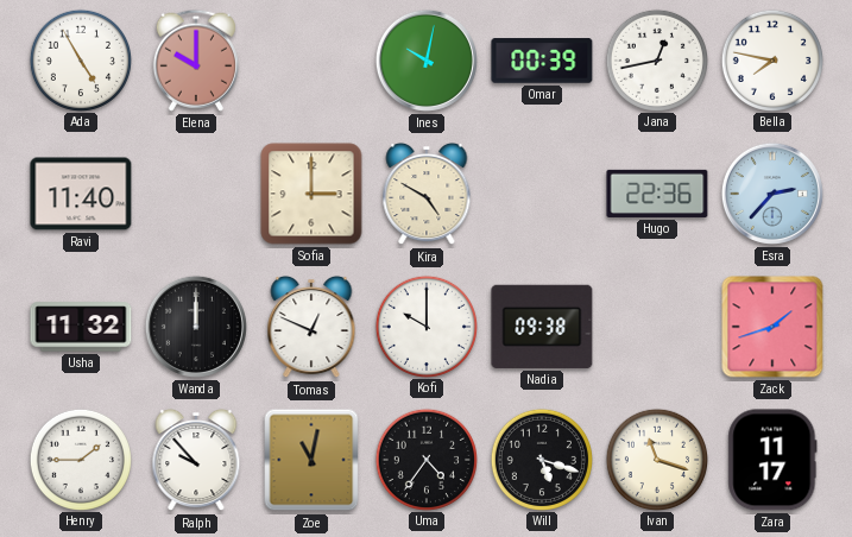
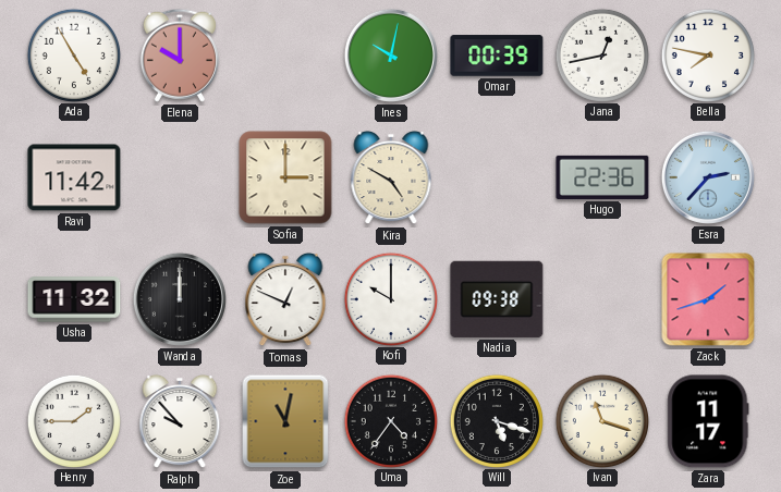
Ravi: 11:40 -> 11:42 (74, 177)
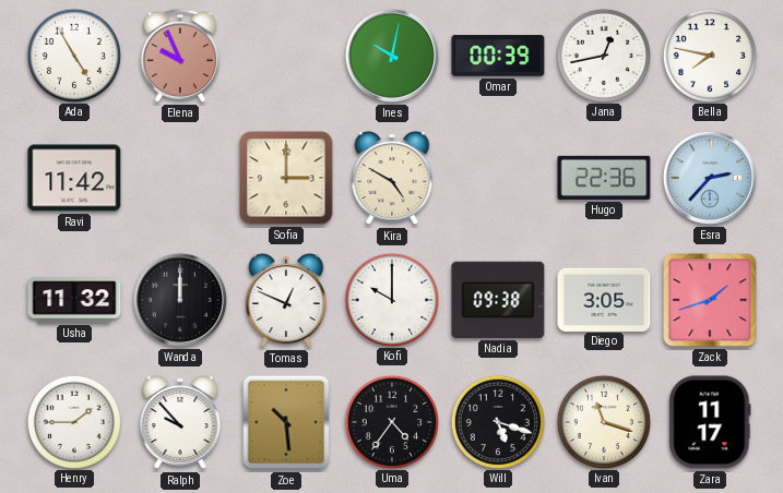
Elena: 10:00 -> 9:56 (180, 56)
Diego: none -> 3:05 (604, 299)
Zoe: 11:02 -> 10:29 (286, 422)
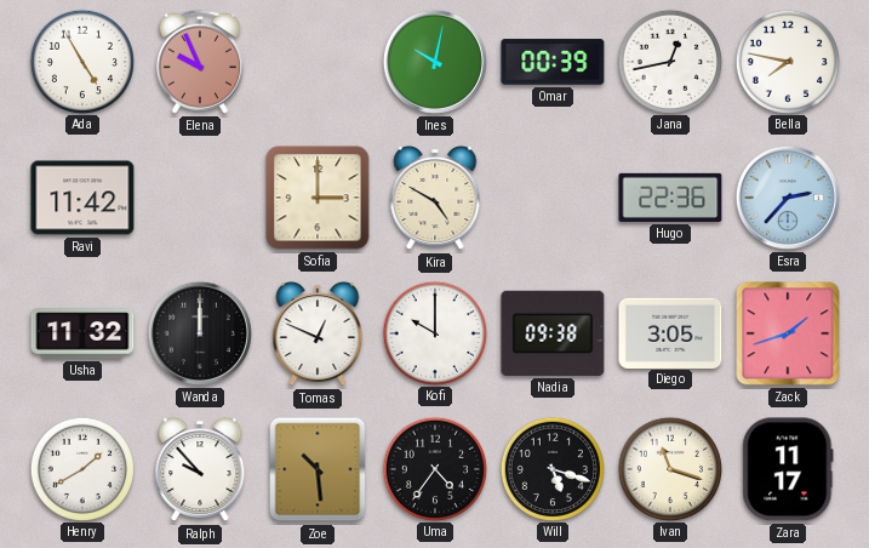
Henry: 1:45 -> 1:40 (81, 468)
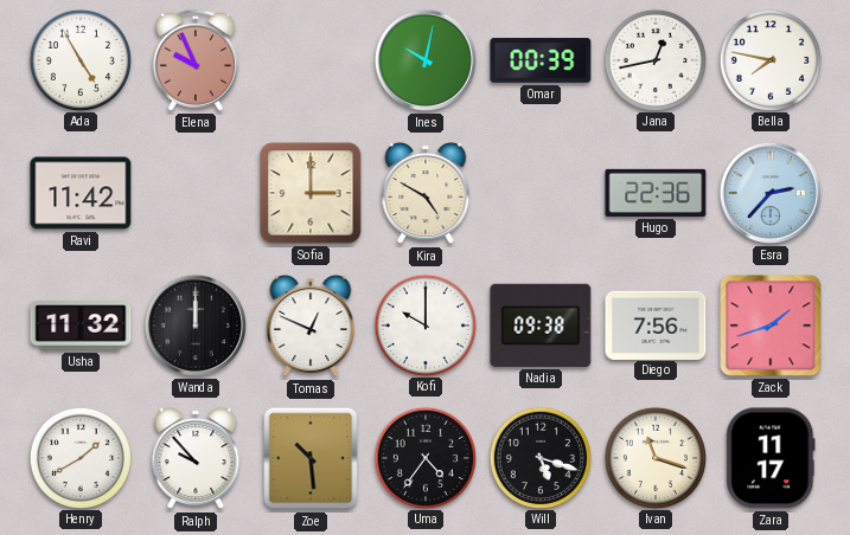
Diego: 3:05 -> 7:56 (656, 324)
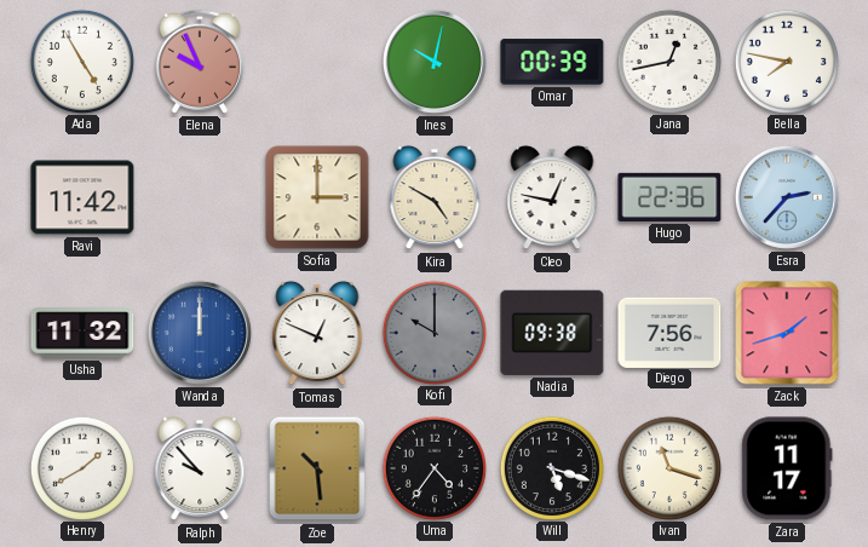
Cleo: none -> 12:47 (552, 197)
Wanda dial: black -> blue (200, 333)
Kofi dial: white -> grey (433, 332)
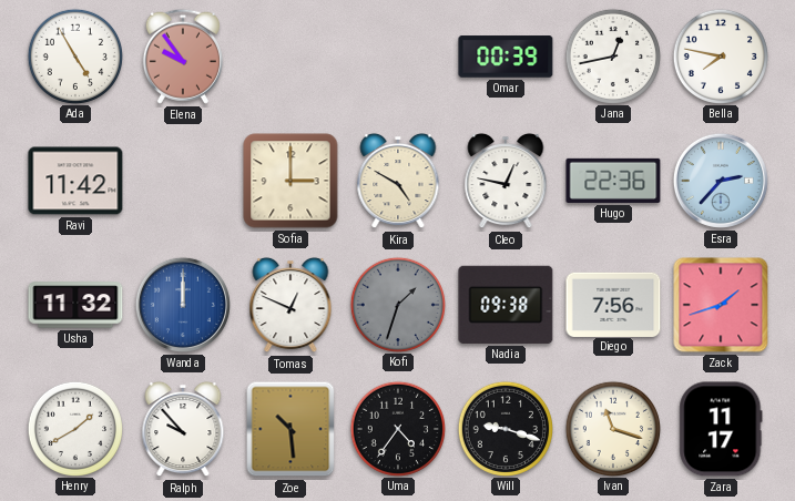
Elena: 9:56 -> 9:54 (183, 57)
Ines: 10:02 -> none (435, 62)
Kofi: 10:00 -> 1:33 (397, 304)
Will: 5:18 -> 9:18 (504, 428)
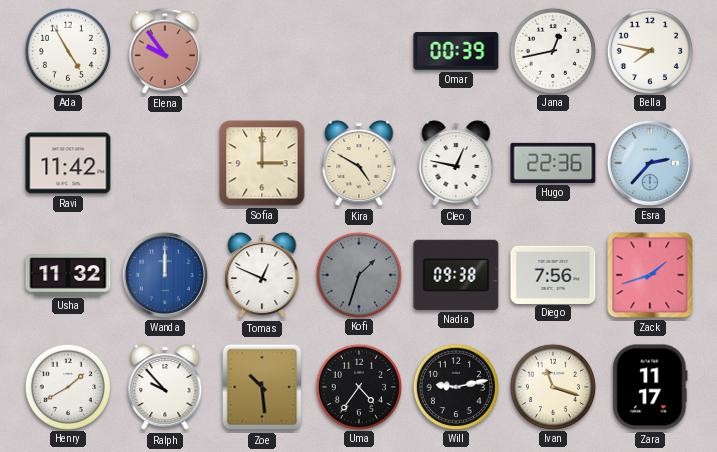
Will: 9:18 -> 9:13 (455, 386)
